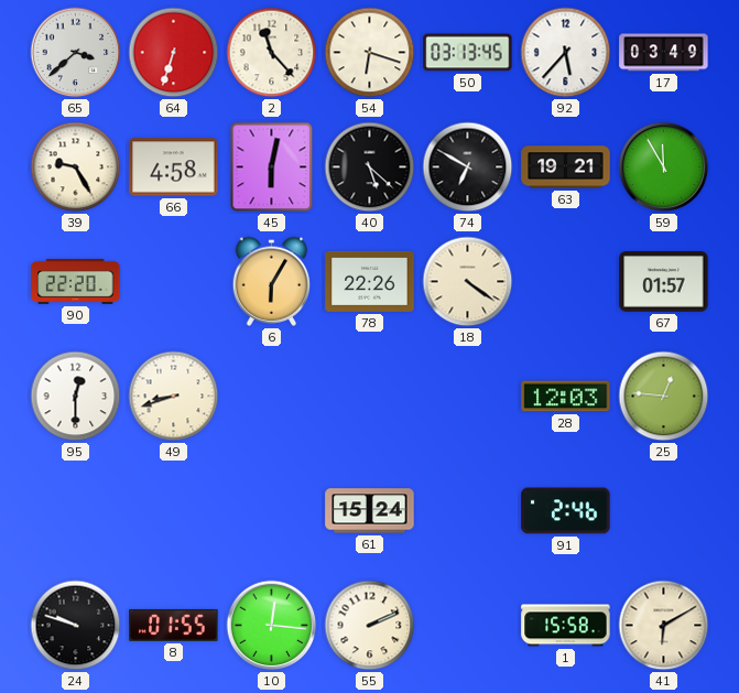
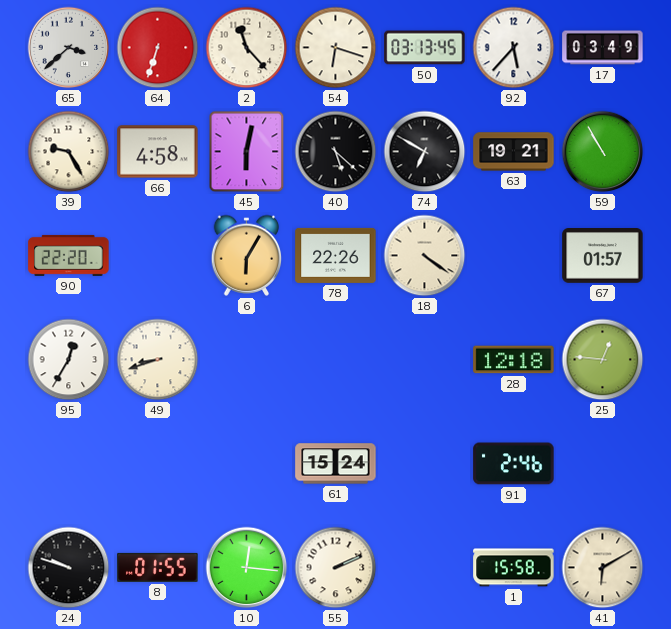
59: 11:55 -> 10:55 (603, 152)
95: 12:30 -> 12:35 (69, 360)
28: 12:03 -> 12:18 (514, 360)
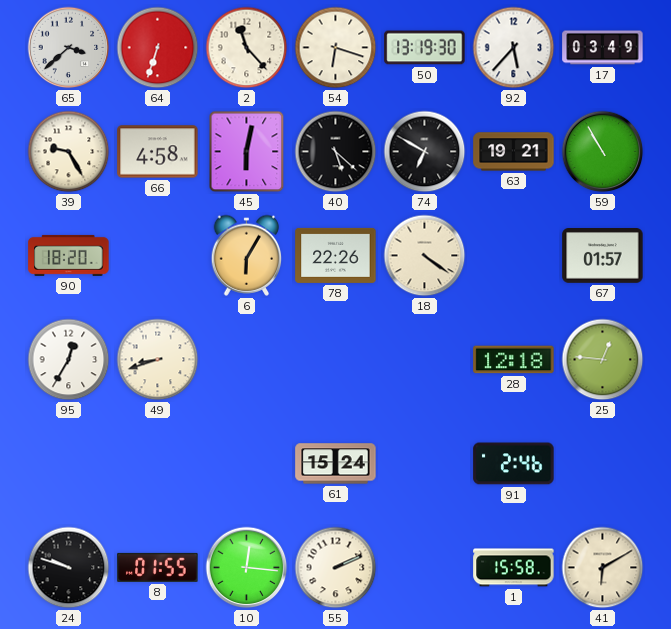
50: 03:13 -> 13:19 (425, 48)
90: 22:20 -> 18:20 (69, 255)
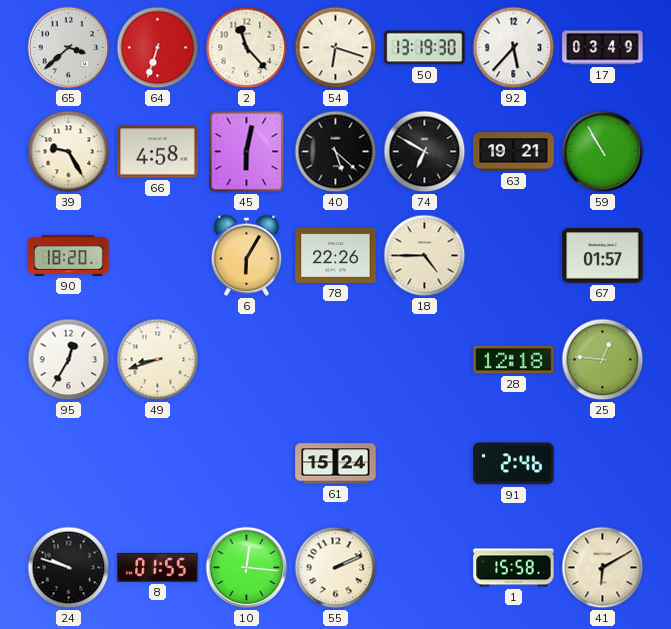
18: 4:21 -> 4:45 (425, 256)
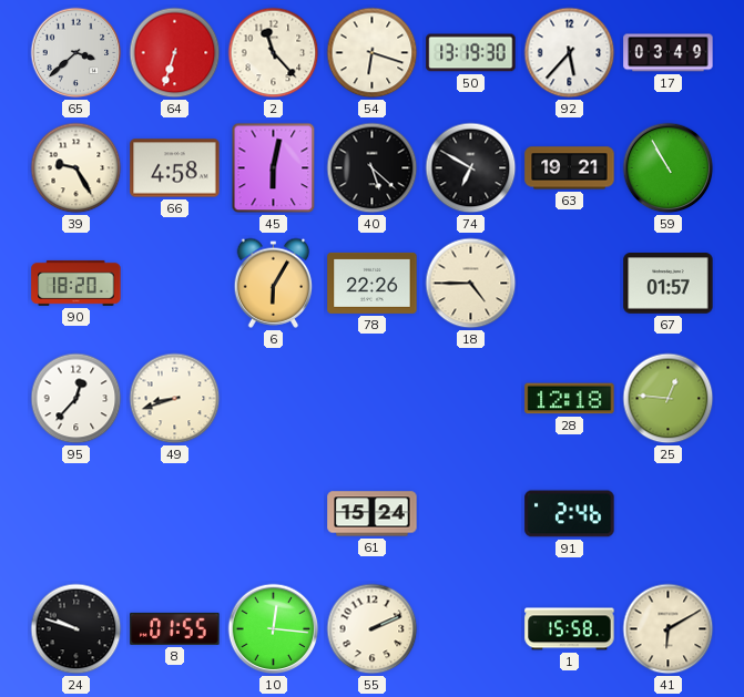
95: 12:35 -> 12:37 (77, 399)
